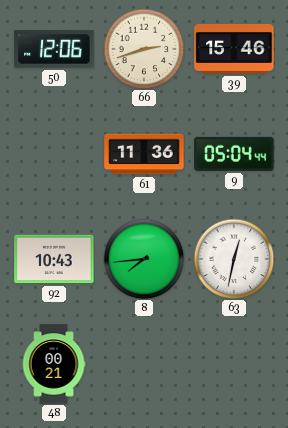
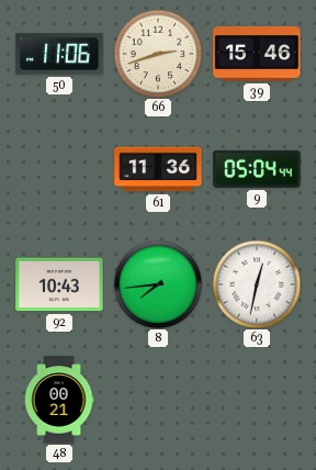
50: 12:06 -> 11:06 (59, 54)
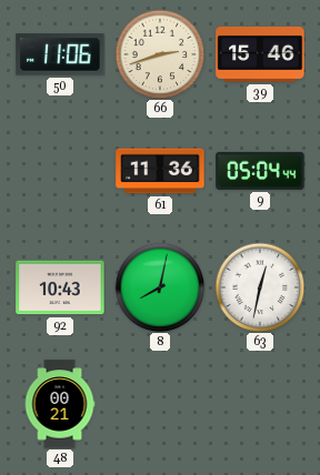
8: 7:44 -> 8:02 (160, 287)
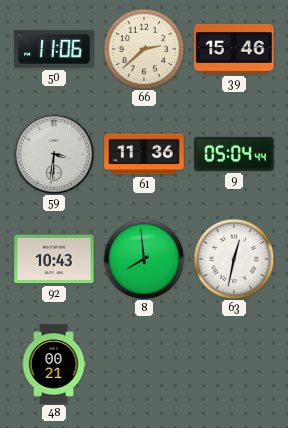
66: 2:42 -> 2:38 (144, 49)
59: none -> 3:31 (54, 154)
8: 8:02 -> 7:59 (144, 259)
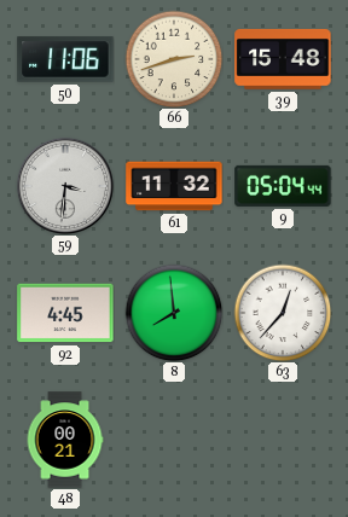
66: 2:38 -> 2:42 (174, 59)
39: 15:46 -> 15:48 (283, 59)
61: 11:36 -> 11:32 (174, 186)
92: 10:43 -> 4:45 (65, 313)
63: 12:32 -> 12:37 (283, 313)
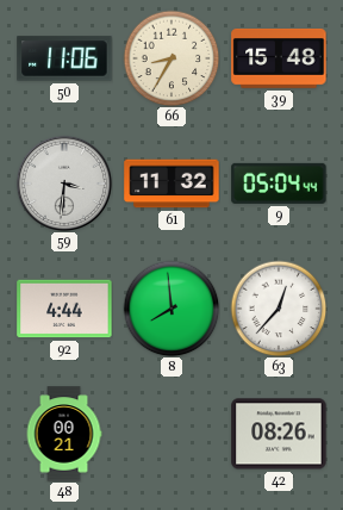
66: 2:42 -> 8:35 (171, 58)
92: 4:45 -> 4:44 (64, 309)
42: none -> 08:26 (279, 434)
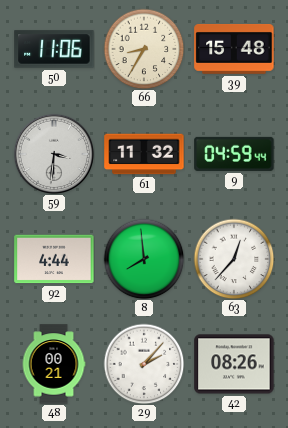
9: 05:04 -> 04:59 (234, 154)
29: none -> 2:07 (144, 364)
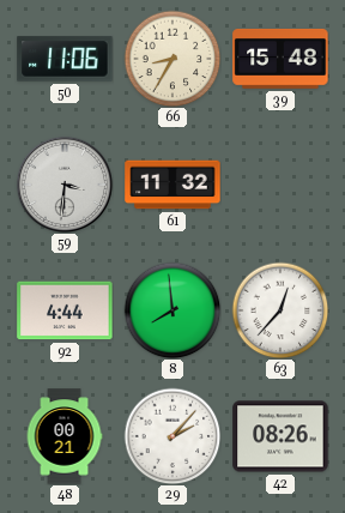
9: 04:59 -> none (234, 154)
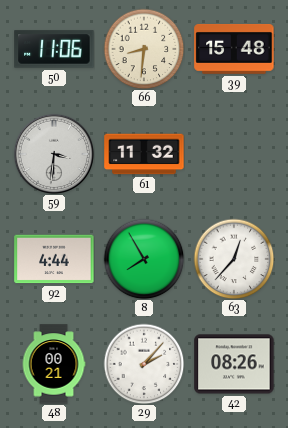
66: 8:35 -> 8:31 (144, 49)
8: 7:59 -> 7:55 (144, 259)
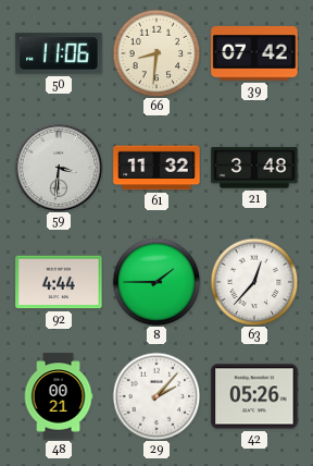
39: 15:48 -> 07:42 (254, 53)
21: none -> 3:48 (254, 168)
8: 7:55 -> 1:45 (156, 282)
42: 08:26 -> 05:26 (254, 396)
